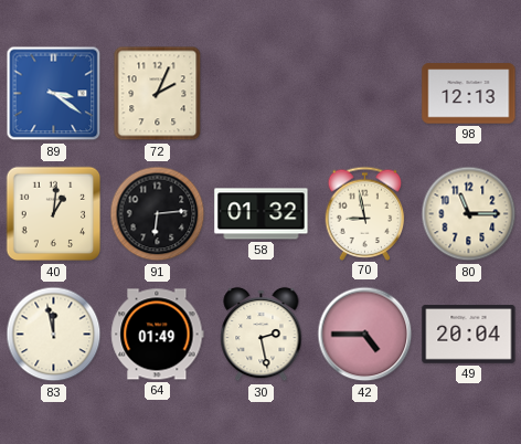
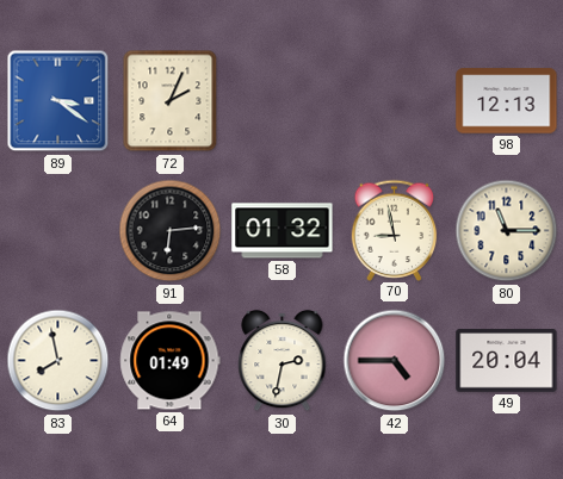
40: 1:01 -> none (54, 214)
83: 11:58 -> 7:58 (58, 361)
30: 2:28 -> 2:32 (283, 361)
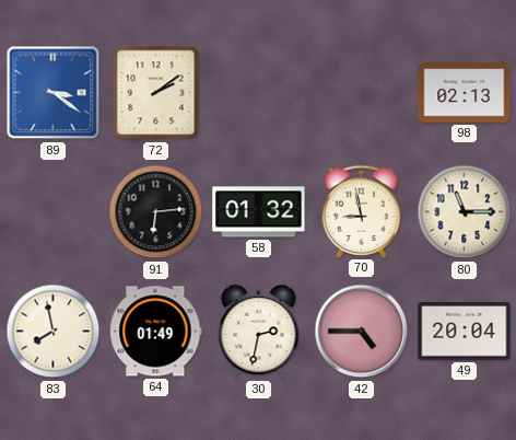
72: 2:04 -> 2:09 (156, 93)
98: 12:13 -> 02:13 (465, 93)
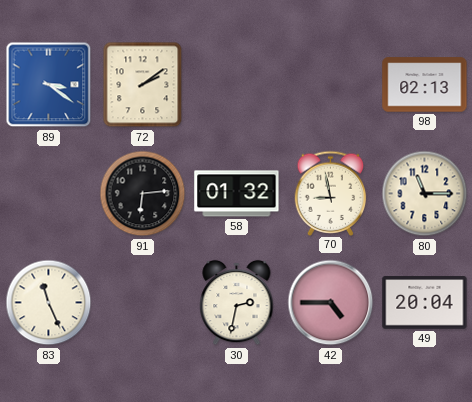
83: 7:58 -> 11:26 (49, 303)
64: 01:49 -> none (156, 332)
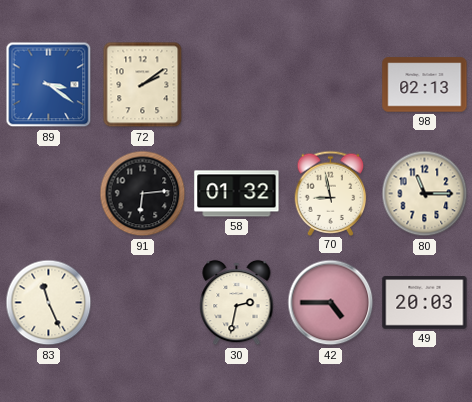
49: 20:04 -> 20:03 (425, 303)
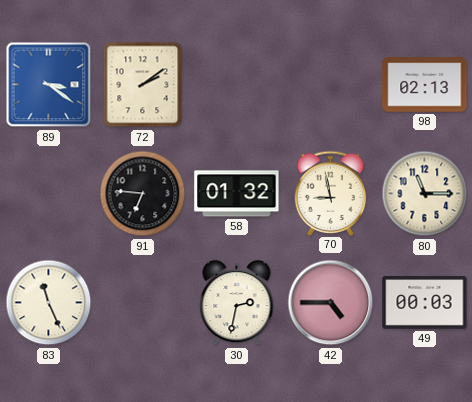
91: 6:14 -> 6:46 (143, 194)
49: 20:03 -> 00:03 (425, 303)
